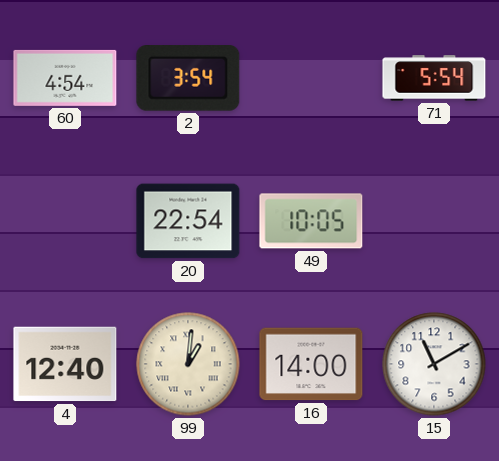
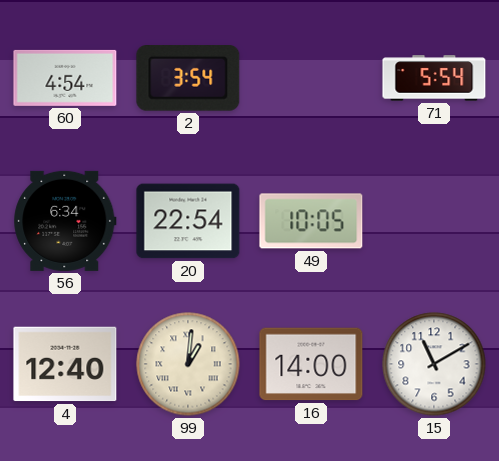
56: none -> 6:34 (65, 221)
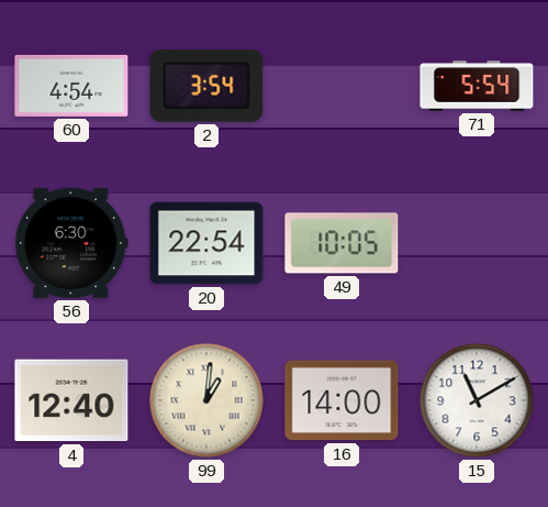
56: 6:34 -> 6:30 (71, 243)
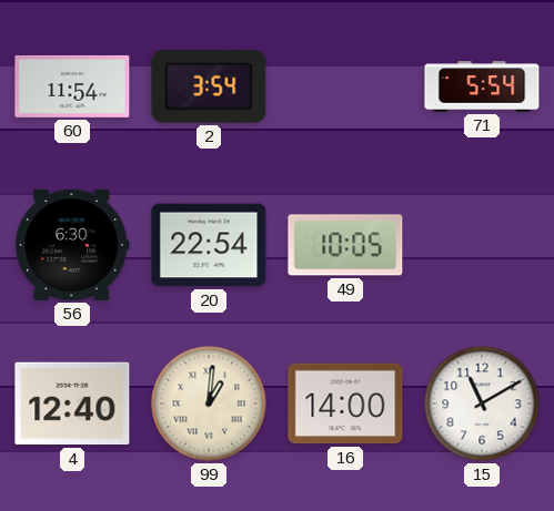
60: 4:54 -> 11:54 (72, 86)
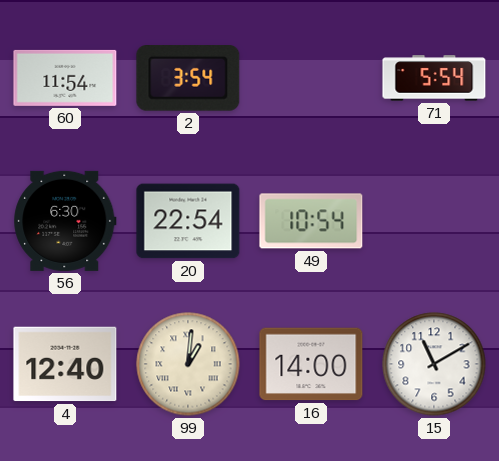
49: 10:05 -> 10:54 (311, 221)
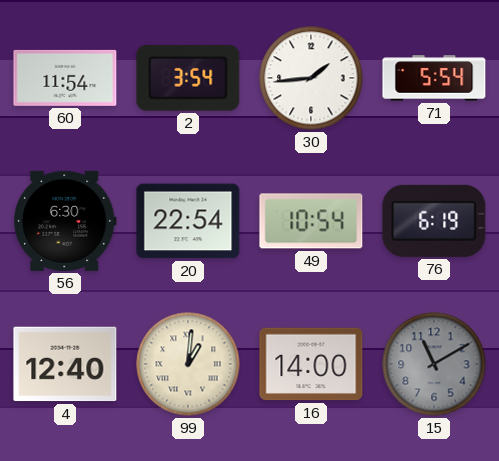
30: none -> 1:44 (311, 78)
76: none -> 6:19 (434, 221)
15 dial: white -> grey (434, 364)
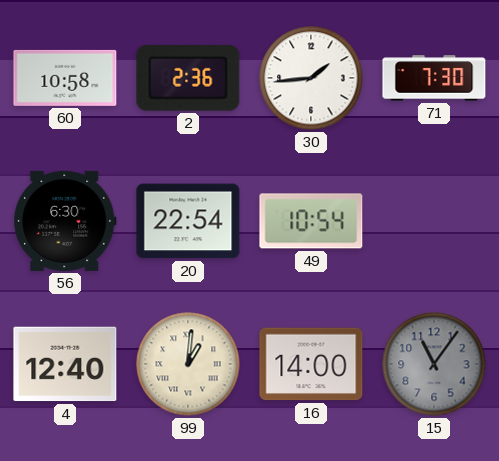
60: 11:54 -> 10:58 (65, 78)
2: 3:54 -> 2:36 (188, 78)
71: 5:54 -> 7:30 (434, 78)
76: 6:19 -> none (434, 221)
15: 11:10 -> 11:06 (434, 364)
